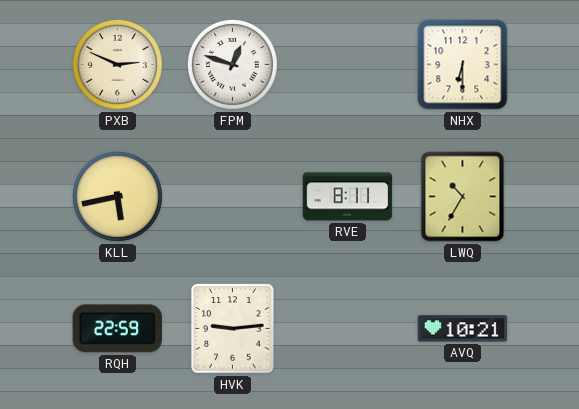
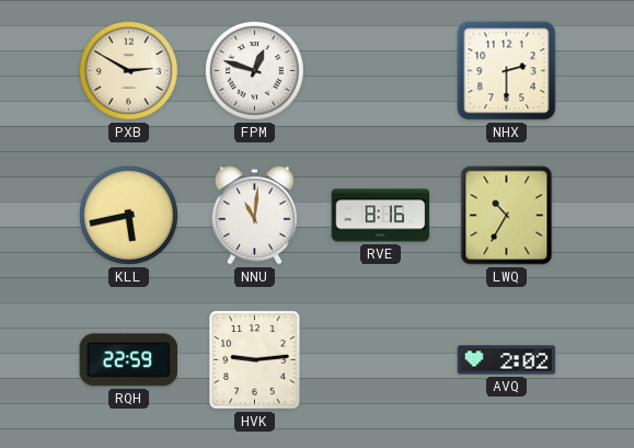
PXB: 2:49 -> 2:50 (128, 70)
NHX: 6:30 -> 2:30 (507, 71)
NNU: none -> 11:01 (254, 216)
RVE: 8:11 -> 8:16 (381, 216)
AVQ: 10:21 -> 2:02 (507, 360)
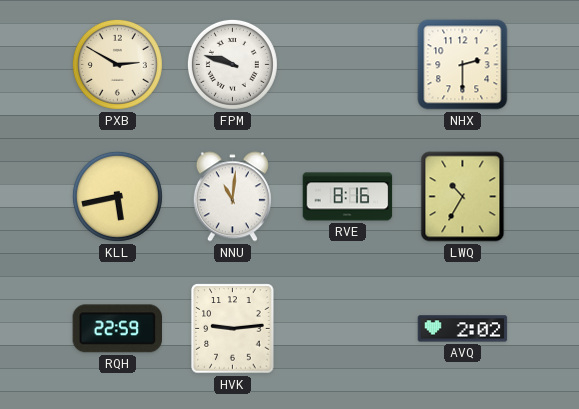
FPM: 12:48 -> 9:48 (232, 64)
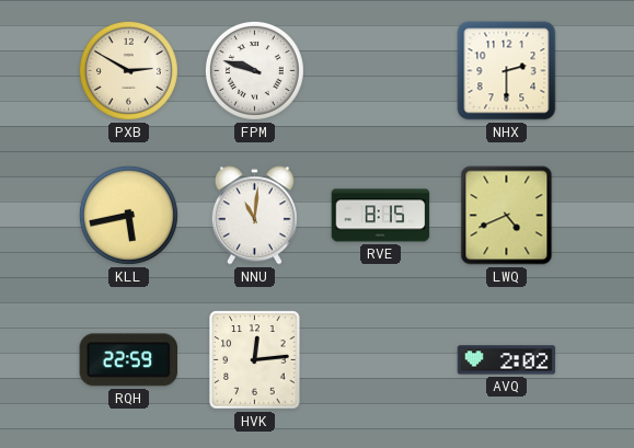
RVE: 8:16 -> 8:15 (381, 216)
LWQ: 10:35 -> 4:41 (507, 216)
HVK: 9:14 -> 12:14 (255, 360)
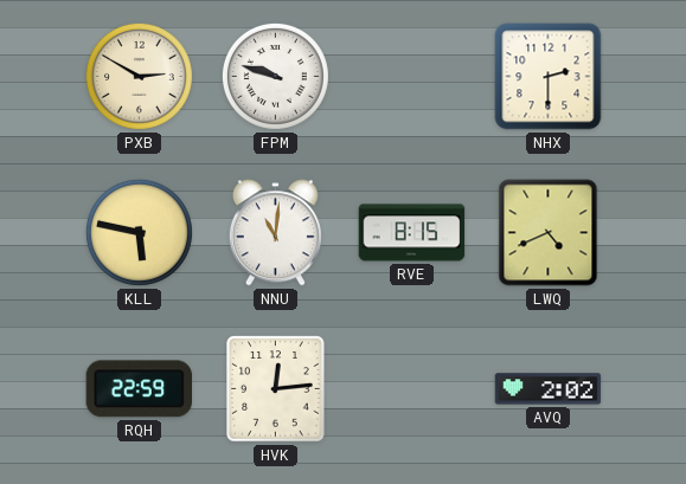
KLL: 5:43 -> 5:47 (139, 232)
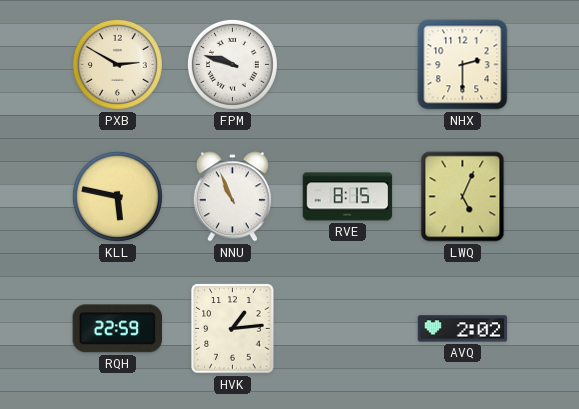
NNU: 11:01 -> 10:56 (232, 197)
LWQ: 4:41 -> 5:04 (463, 197)
HVK: 12:14 -> 1:14 (233, 329)
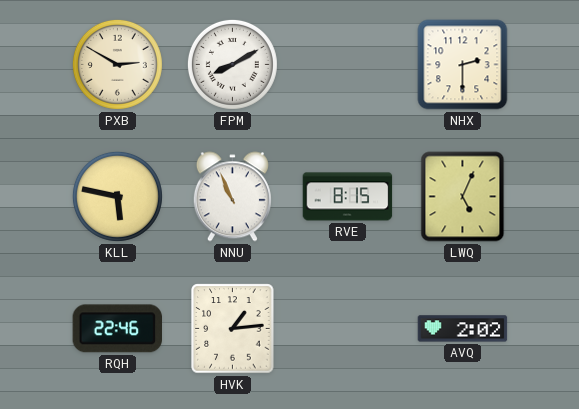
FPM: 9:48 -> 8:10 (232, 64)
RQH: 22:59 -> 22:46 (118, 329)
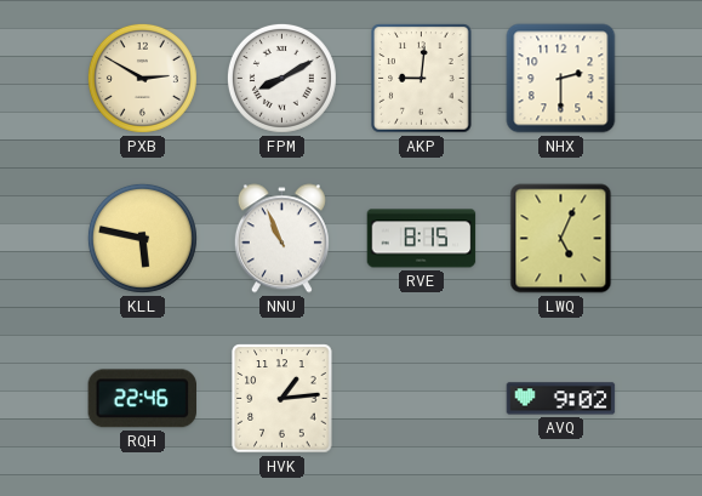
AKP: none -> 9:01 (422, 79)
AVQ: 2:02 -> 9:02 (561, 399)
